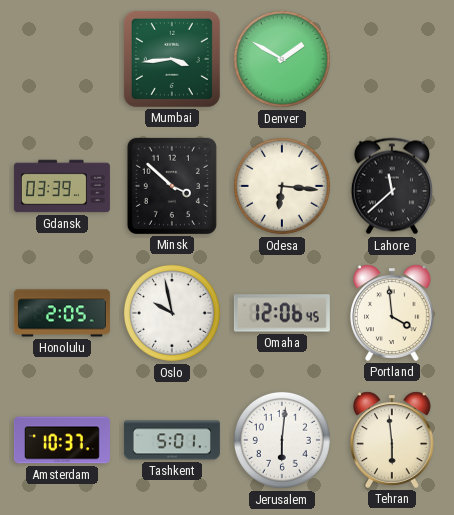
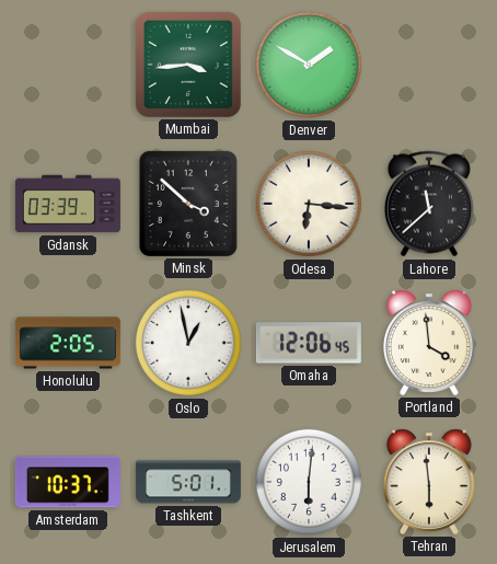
Oslo: 9:58 -> 12:58 (188, 343)
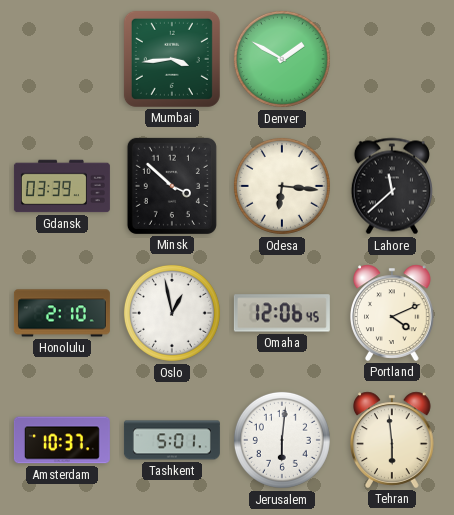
Honolulu: 2:05 -> 2:10 (62, 313)
Portland: 3:59 -> 4:11 (393, 313)
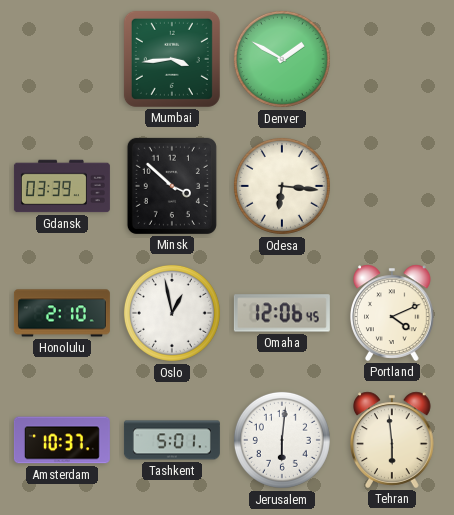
Lahore: 11:38 -> none (392, 186)
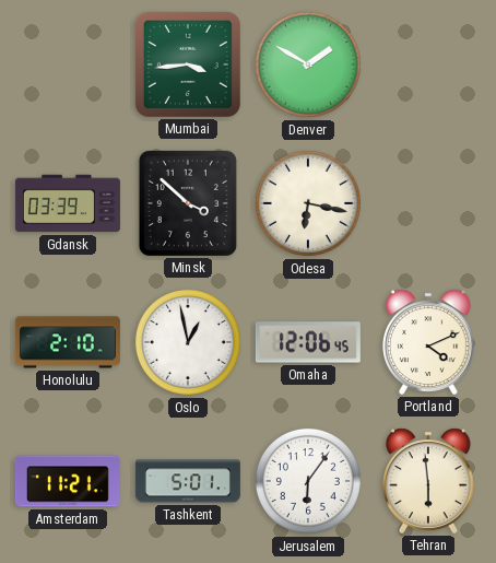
Odesa: 6:16 -> 6:17 (308, 203)
Amsterdam: 10:37 -> 11:21 (68, 481)
Jerusalem: 6:01 -> 6:06 (308, 481)
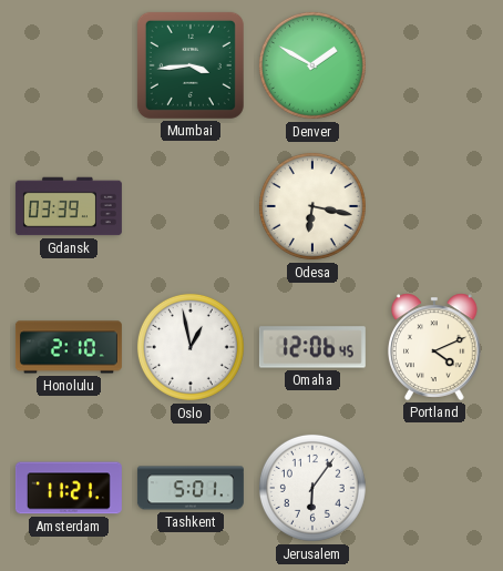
Minsk: 3:52 -> none (188, 203)
Tehran: 5:59 -> none (429, 481)
